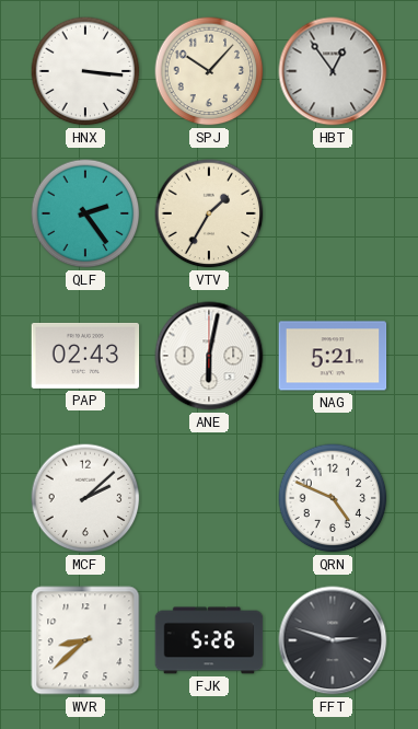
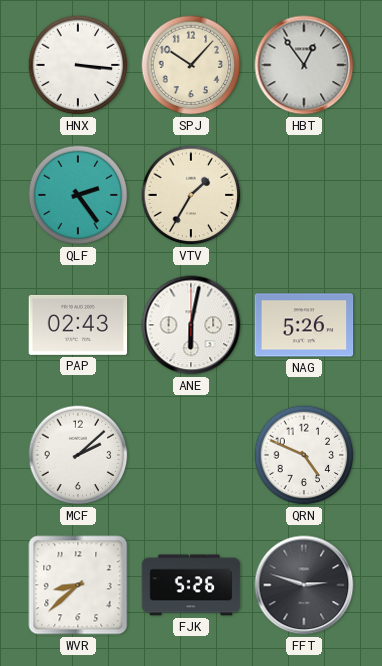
NAG: 5:21 -> 5:26 (304, 325)
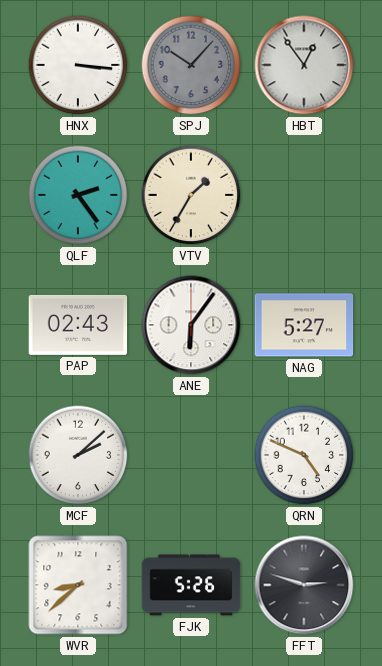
SPJ dial: cream -> grey (191, 65)
ANE: 6:02 -> 6:06 (191, 325)
NAG: 5:26 -> 5:27 (304, 325)
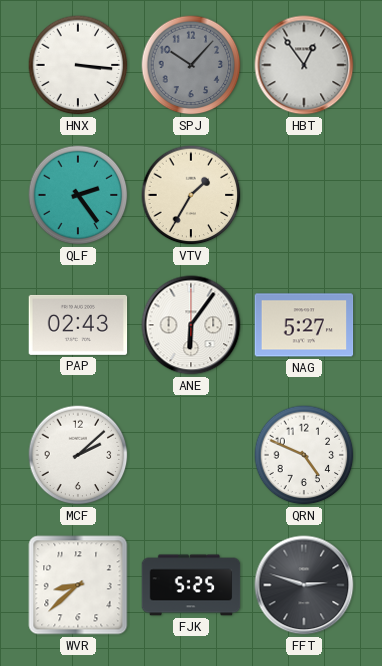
FJK: 5:26 -> 5:25 (191, 585)
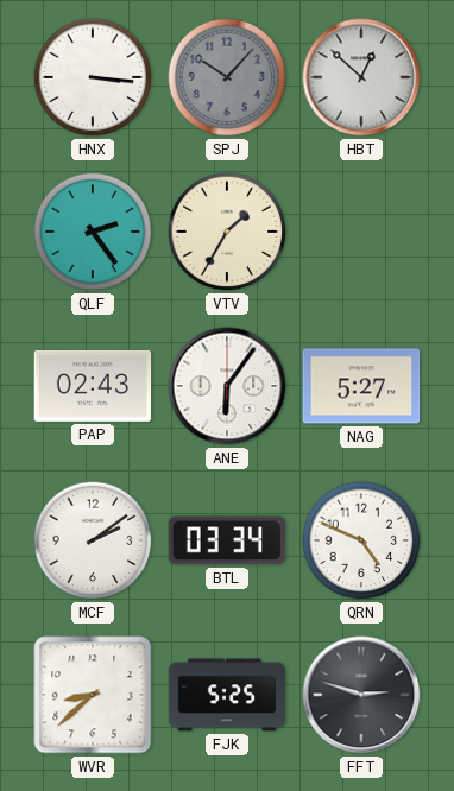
HBT: 12:54 -> 12:52 (361, 77)
MCF: 2:08 -> 2:09 (93, 540)
BTL: none -> 03:34 (227, 540)
